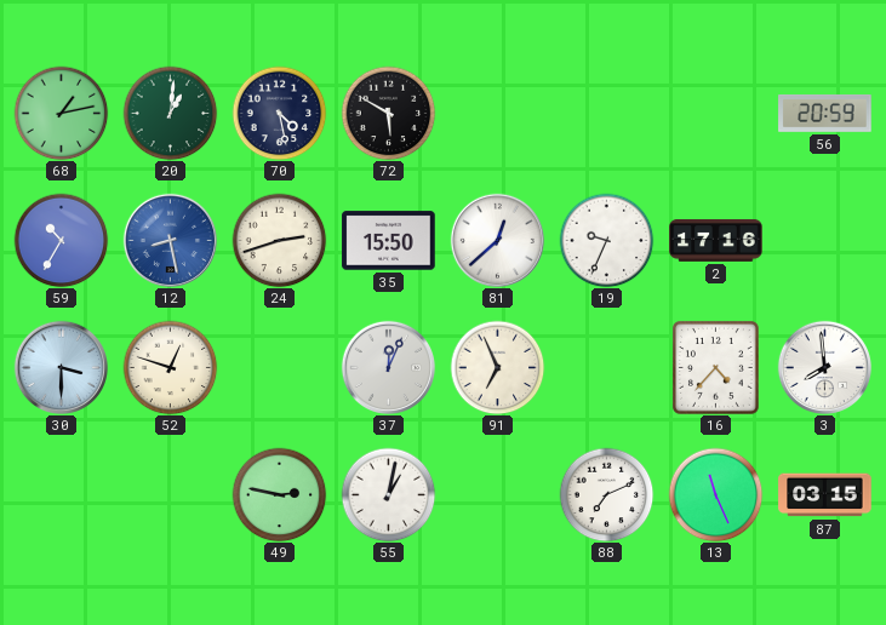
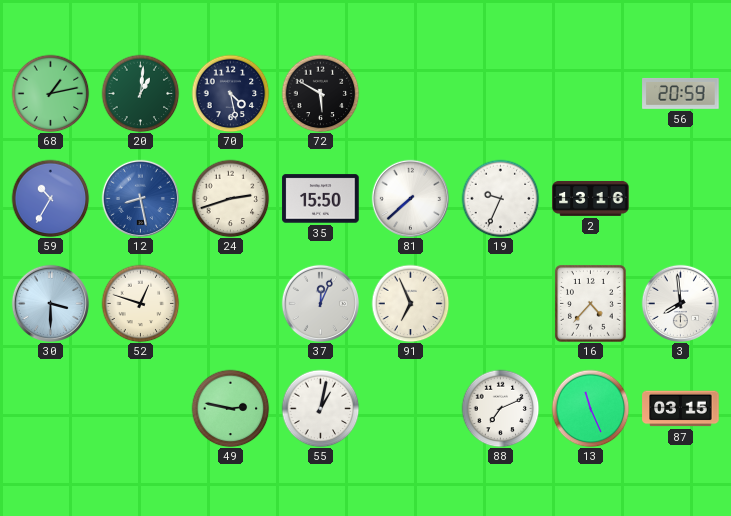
81: 12:38 -> 7:38 (410, 198)
2: 17:16 -> 13:16 (591, 198)
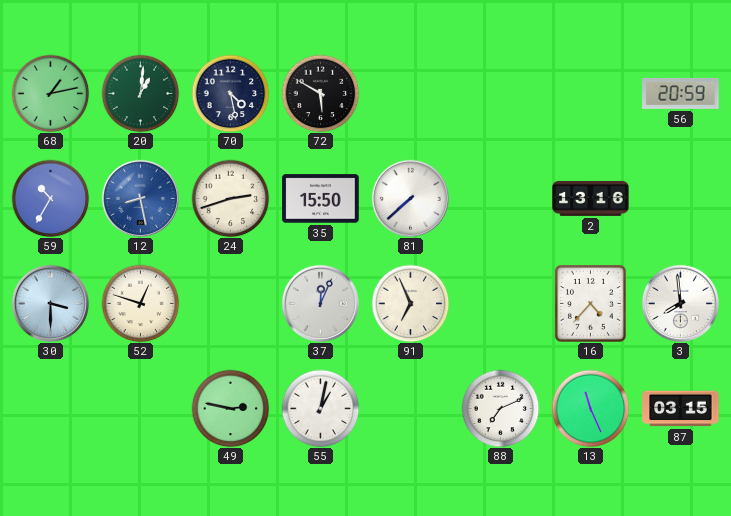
19: 9:34 -> none (500, 198)
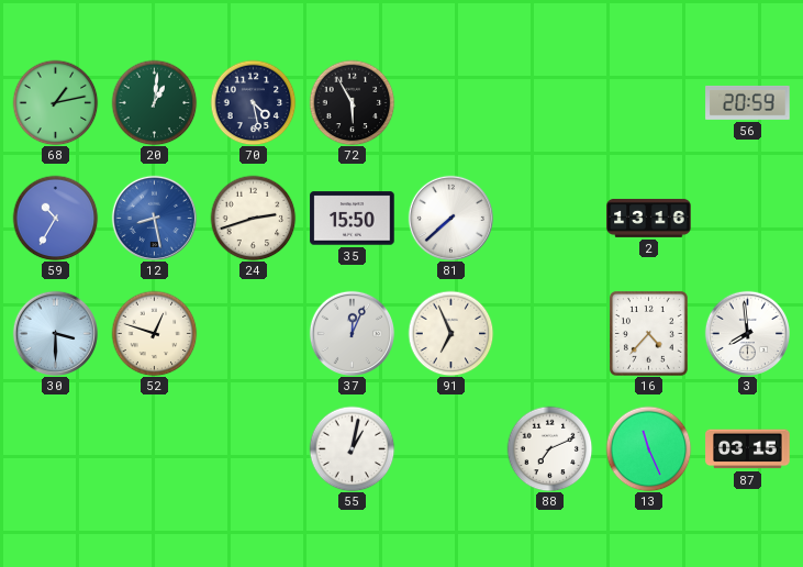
72: 5:50 -> 5:55 (352, 102)
49: 2:47 -> none (230, 408)
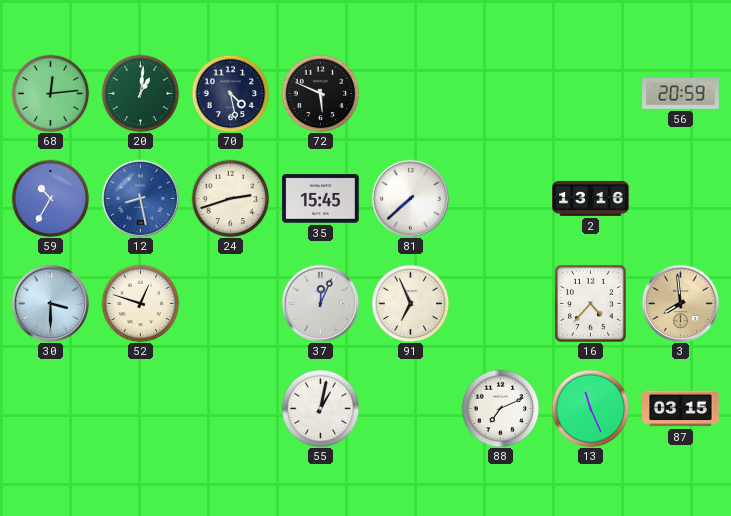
68: 1:13 -> 12:14 (50, 93)
72: 5:55 -> 5:49 (320, 93)
35: 15:50 -> 15:45 (321, 199)
3 dial: white -> champagne (680, 303)
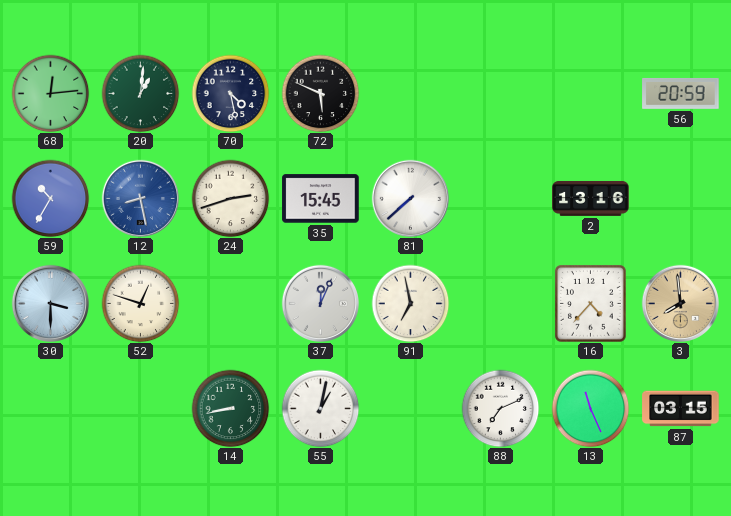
91: 6:56 -> 6:58 (410, 303)
14: none -> 8:43 (230, 408)
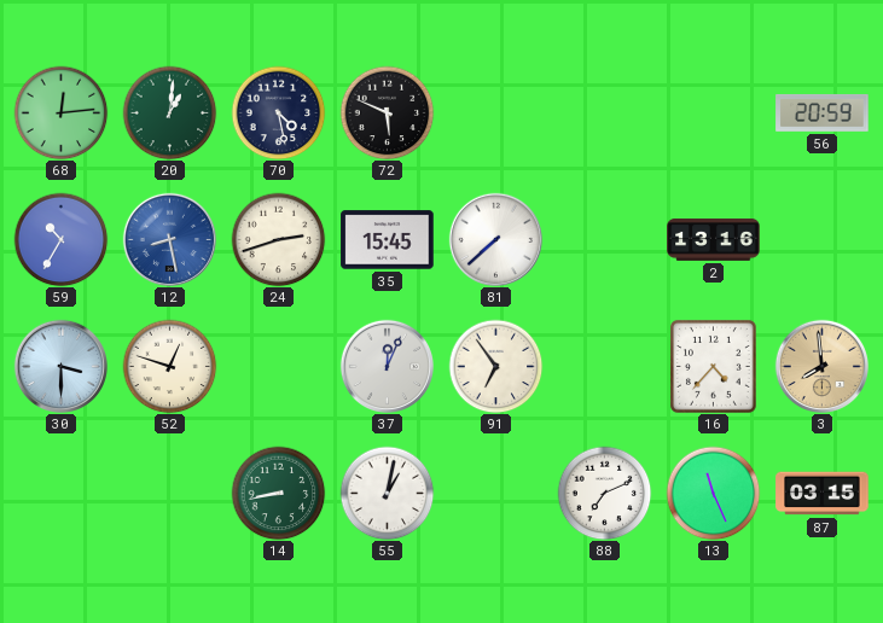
91: 6:58 -> 6:54 (495, 366)
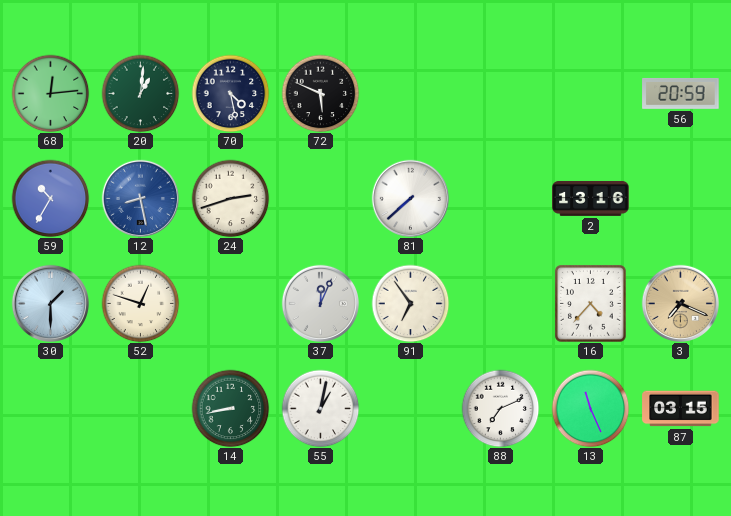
35: 15:45 -> none (388, 240)
30: 3:30 -> 1:30 (50, 303)
3: 7:59 -> 7:19 (680, 303)
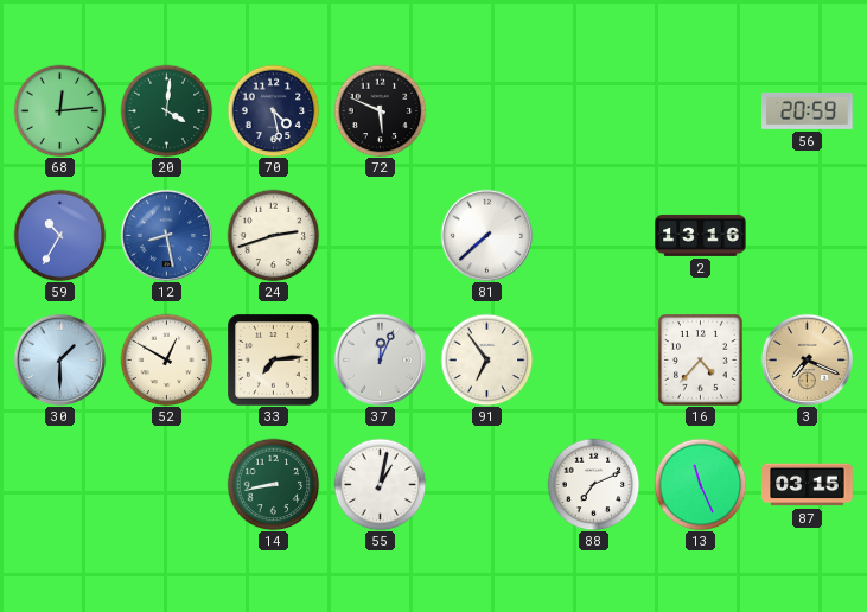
20: 1:01 -> 4:01 (166, 110)
52: 12:48 -> 12:50 (166, 359)
33: none -> 7:14 (274, 361)
